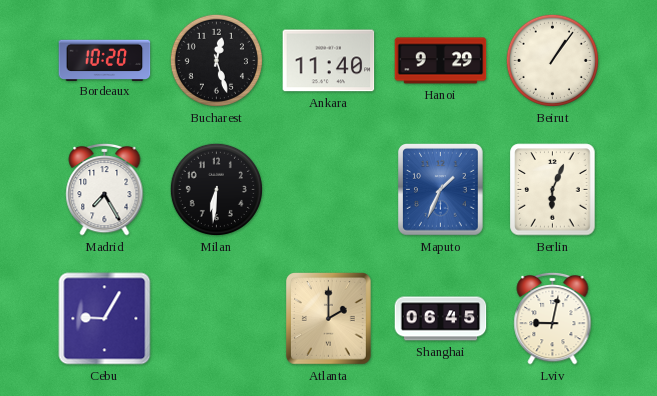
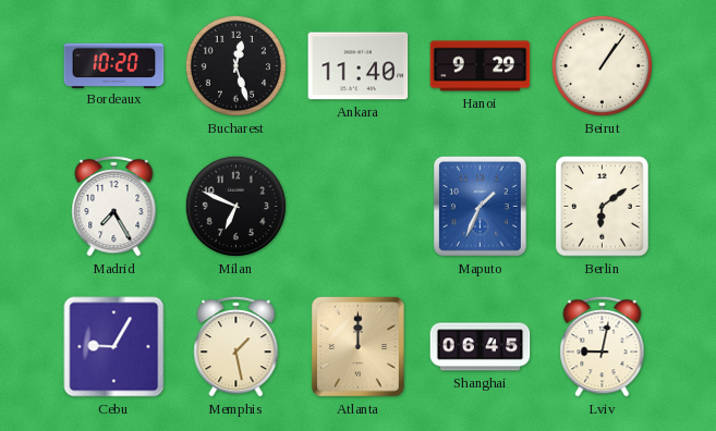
Milan: 6:31 -> 6:49 (235, 206)
Berlin: 6:04 -> 6:09 (603, 207)
Memphis: none -> 1:28 (236, 346)
Atlanta: 2:00 -> 12:00 (359, 347)
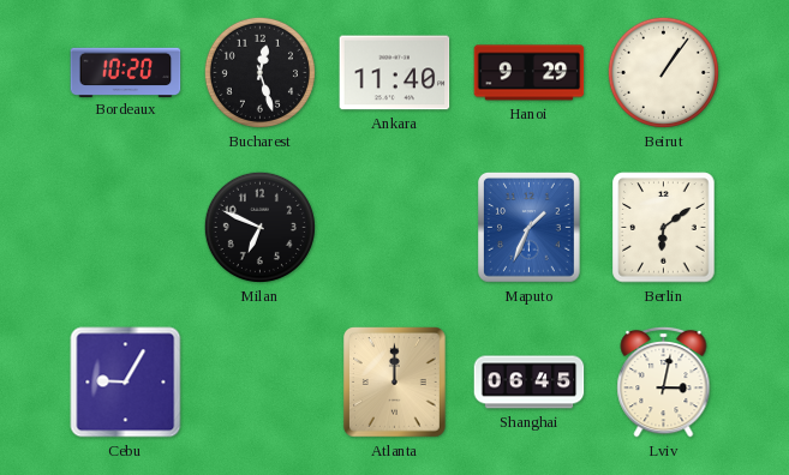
Madrid: 7:25 -> none (114, 206)
Memphis: 1:28 -> none (236, 346)
Lviv: 9:02 -> 3:02 (664, 381)
